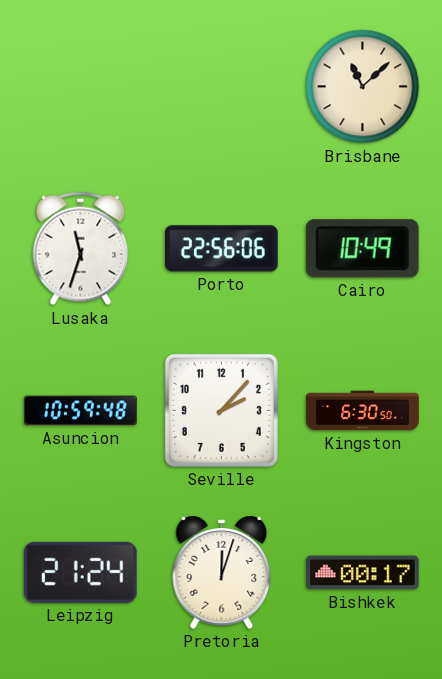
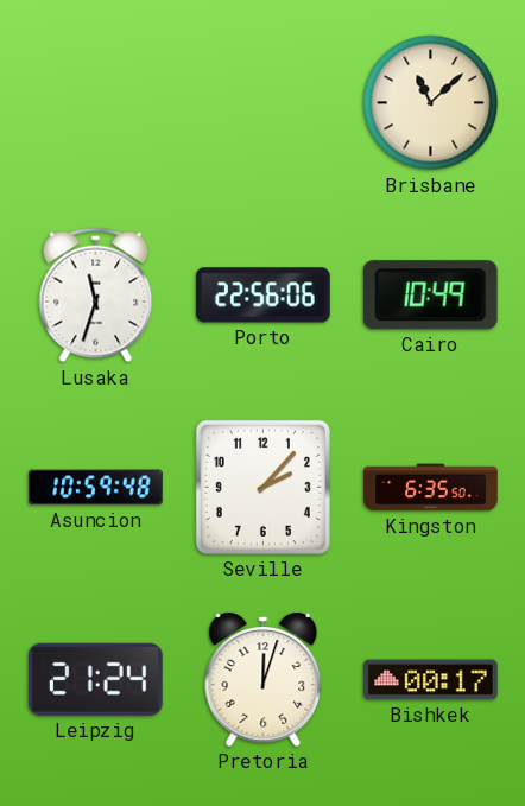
Kingston: 6:30 -> 6:35 (431, 488)
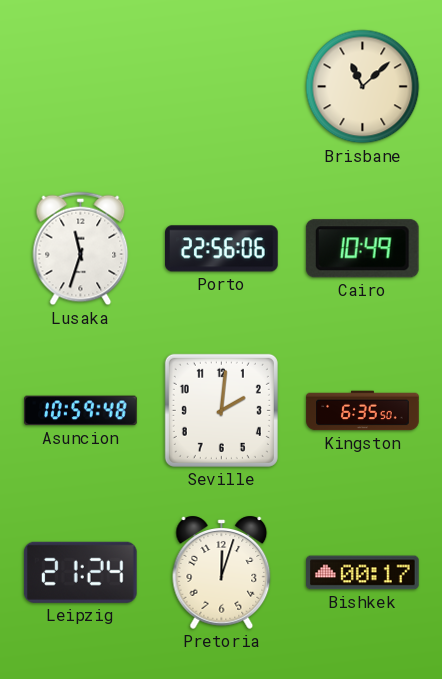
Seville: 2:07 -> 2:01 (221, 410)
